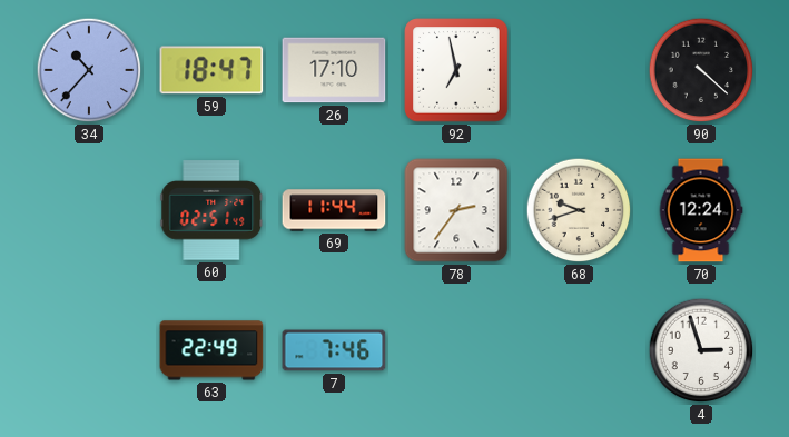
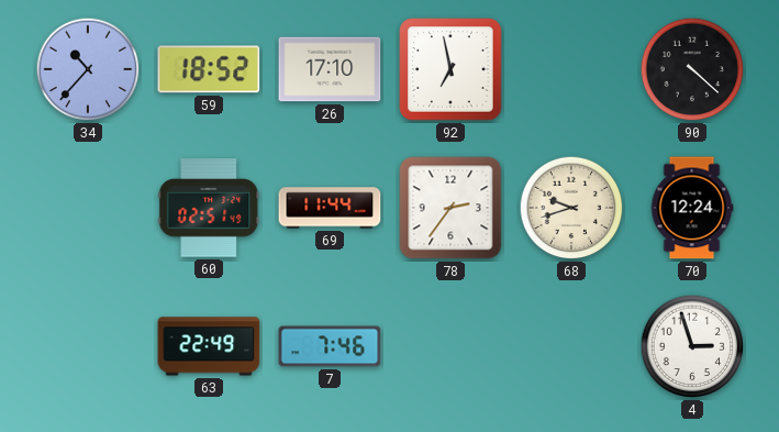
59: 18:47 -> 18:52 (209, 69)
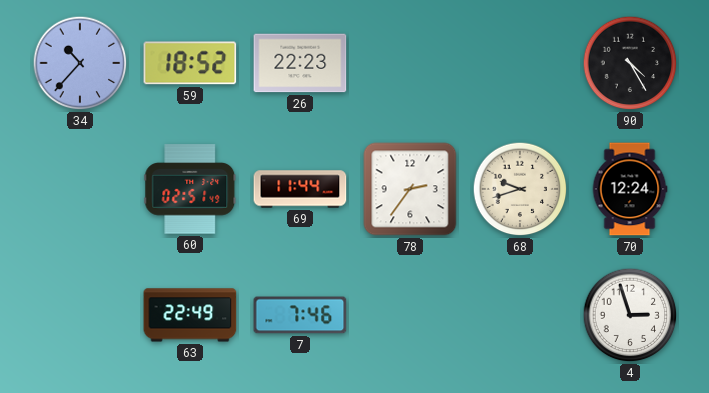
26: 17:10 -> 22:23 (300, 63)
92: 6:58 -> none (450, 69)
90: 4:22 -> 4:25 (630, 63)
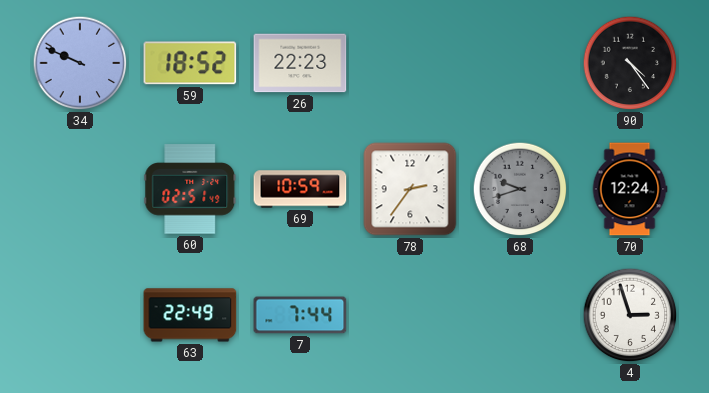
34: 10:37 -> 9:49 (80, 63)
90: 4:25 -> 4:24 (630, 63)
69: 11:44 -> 10:59 (300, 189)
68 dial: cream -> grey (520, 189)
7: 7:46 -> 7:44 (300, 315)
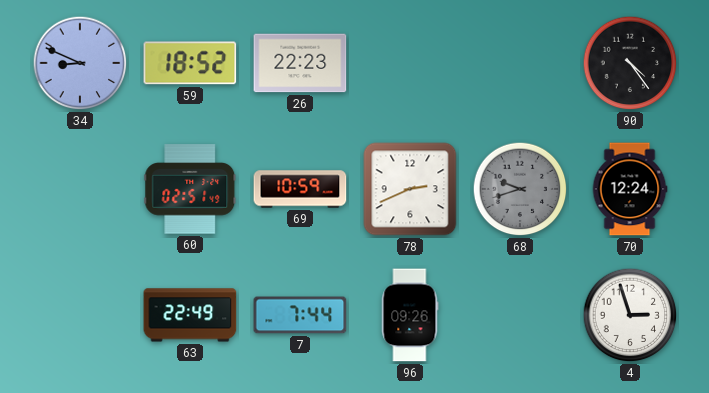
34: 9:49 -> 8:49 (80, 63)
78: 2:36 -> 2:41 (410, 189)
96: none -> 09:26 (410, 315)
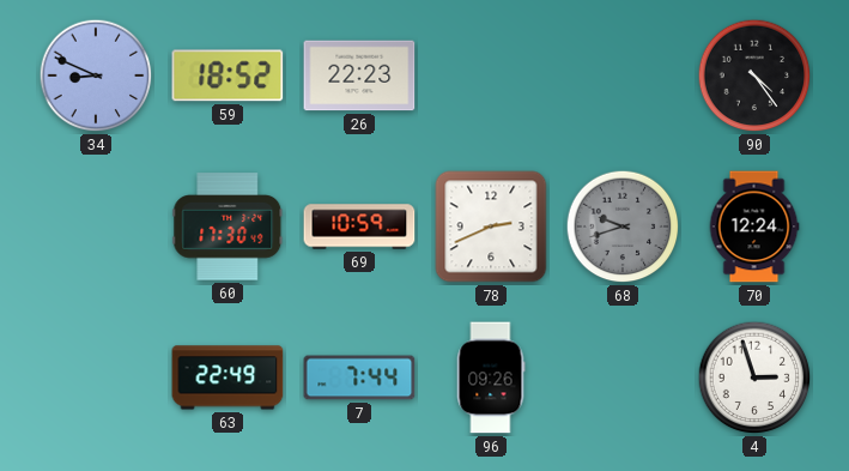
60: 02:51 -> 17:30 (228, 227)
